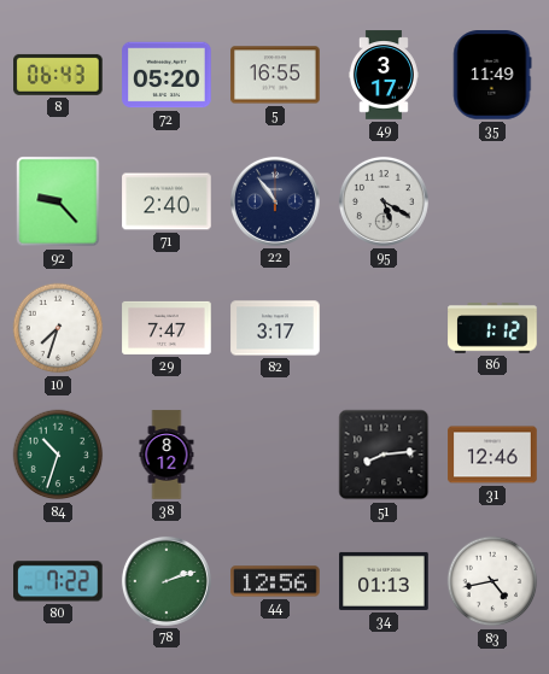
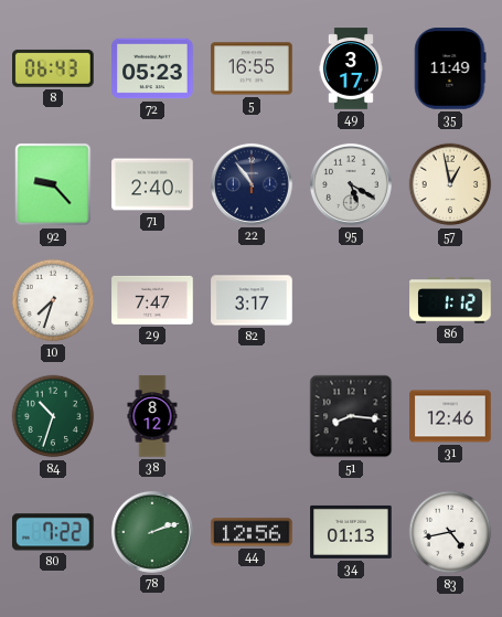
72: 05:20 -> 05:23 (152, 68)
57: none -> 12:58 (450, 184)
51: 8:14 -> 8:16 (351, 416)
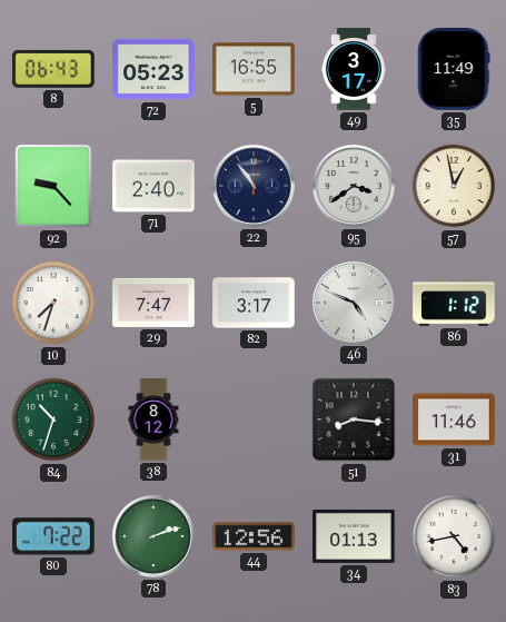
95: 5:20 -> 3:39 (354, 186)
46: none -> 4:49 (354, 303)
31: 12:46 -> 11:46 (454, 419)
